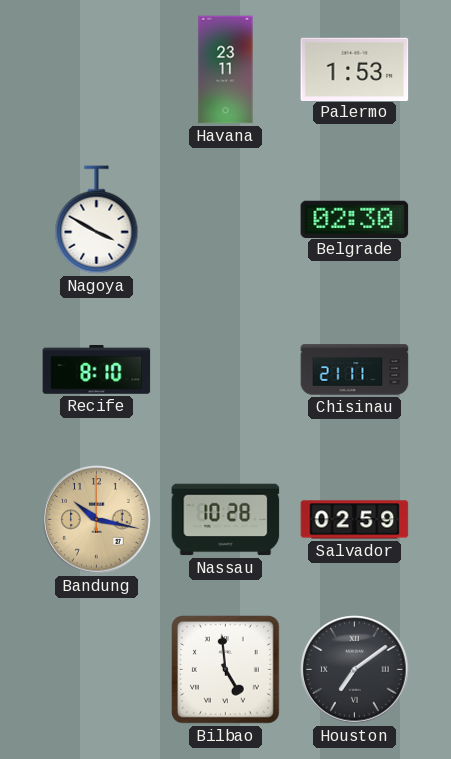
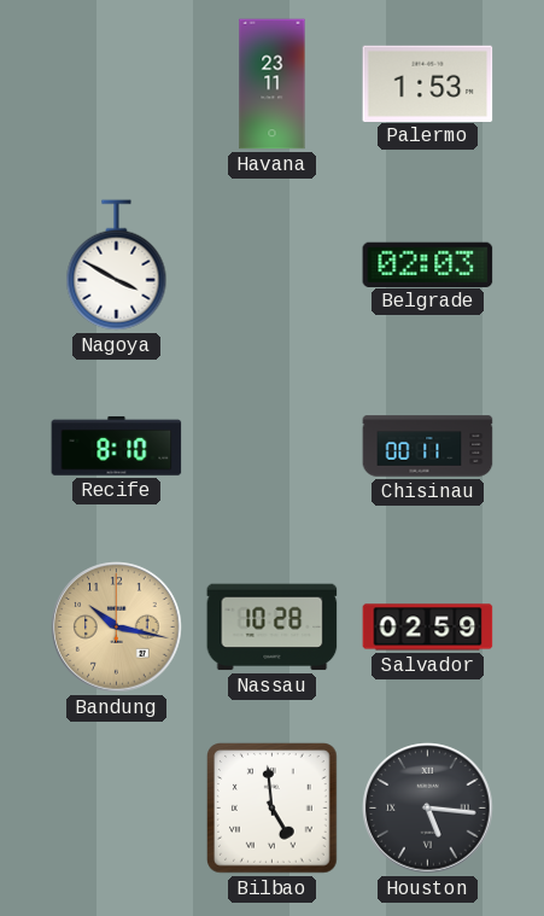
Belgrade: 02:30 -> 02:03 (428, 264)
Chisinau: 21:11 -> 00:11 (428, 447)
Houston: 7:09 -> 5:16 (428, 809)
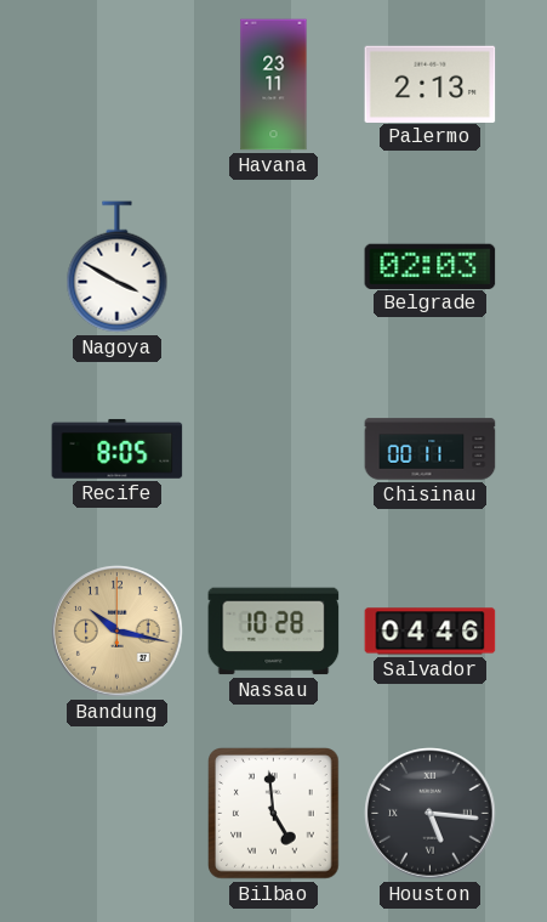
Palermo: 1:53 -> 2:13 (431, 84)
Recife: 8:10 -> 8:05 (118, 448)
Salvador: 02:59 -> 04:46 (431, 632)
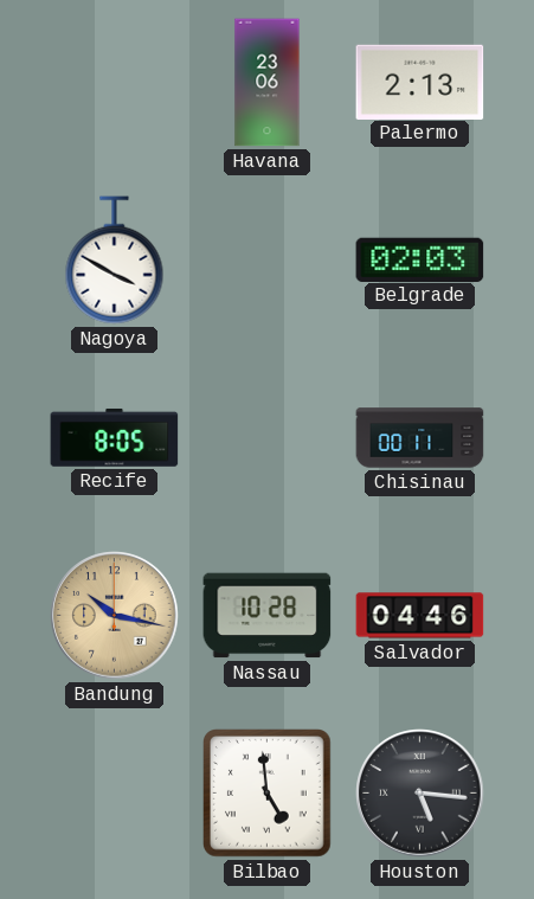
Havana: 23:11 -> 23:06 (268, 83)
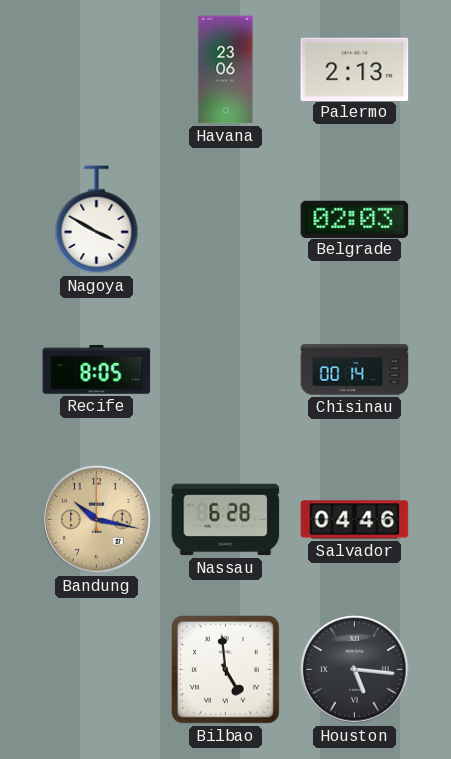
Chisinau: 00:11 -> 00:14 (355, 370)
Nassau: 10:28 -> 6:28 (226, 520)
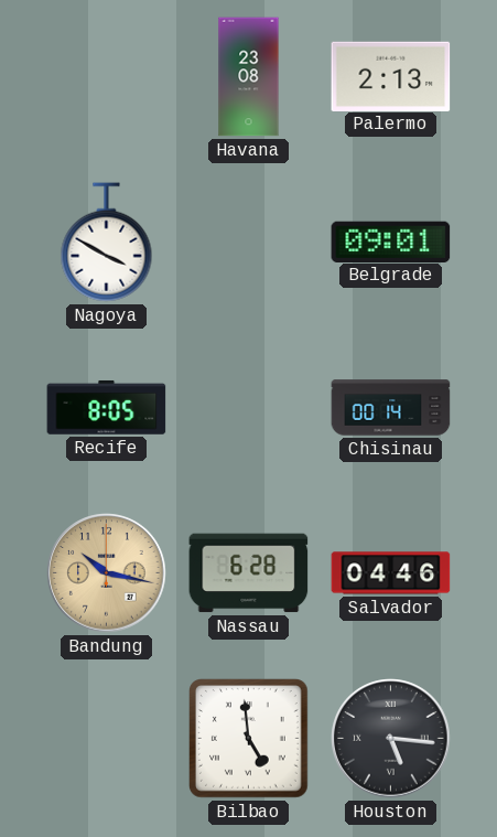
Havana: 23:06 -> 23:08 (249, 77)
Belgrade: 02:03 -> 09:01 (391, 242)
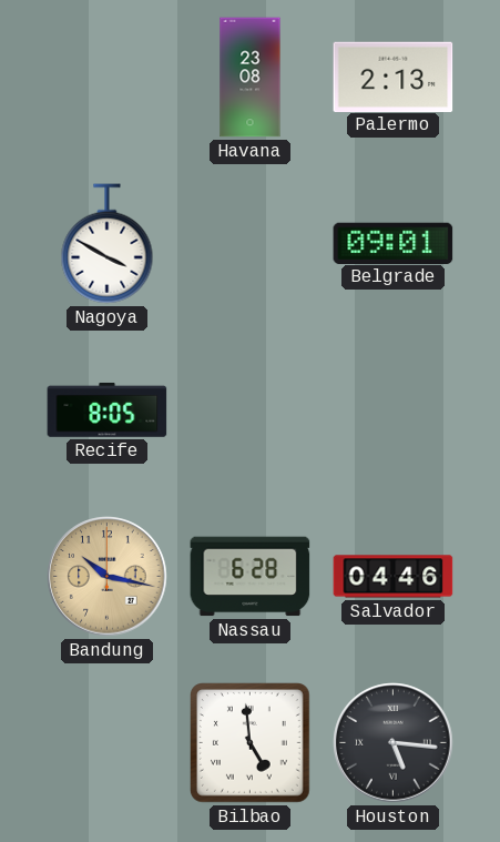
Chisinau: 00:14 -> none (391, 408)
